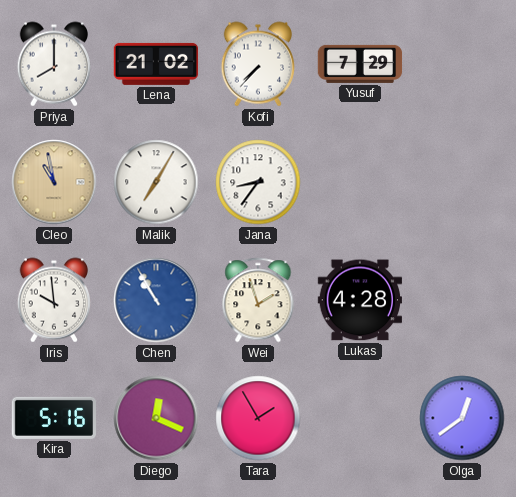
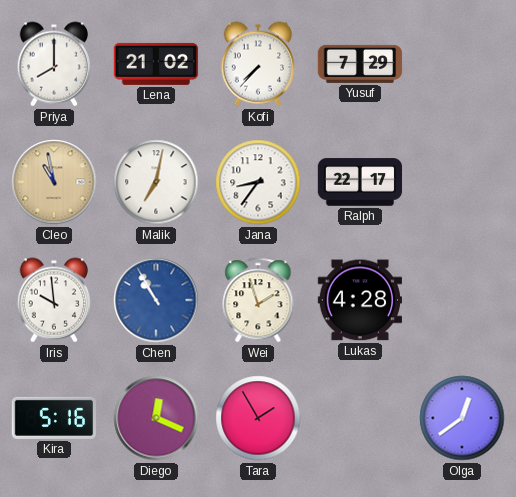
Malik: 7:05 -> 7:02 (156, 182)
Ralph: none -> 22:17 (360, 182)
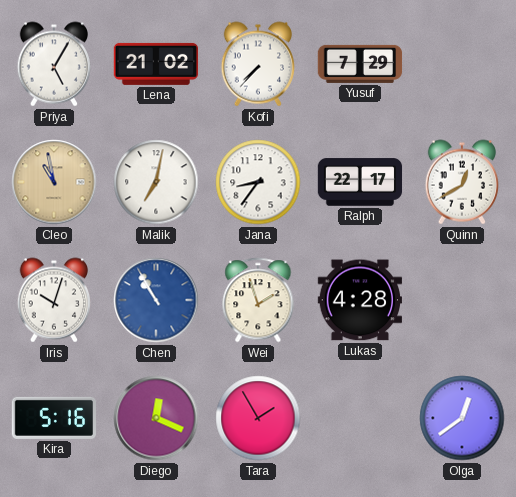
Priya: 8:00 -> 5:05 (53, 64)
Quinn: none -> 12:40 (461, 182)
Iris: 9:59 -> 10:03 (53, 300)
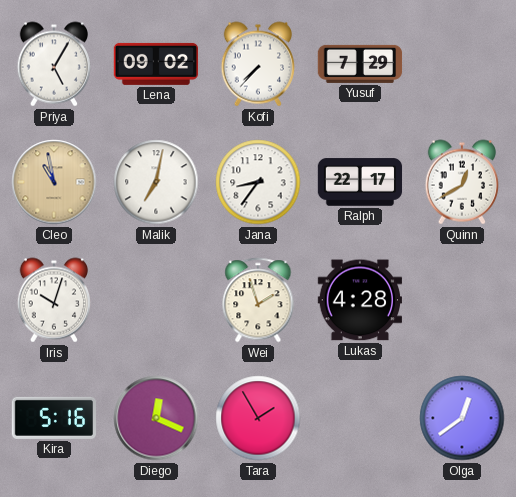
Lena: 21:02 -> 09:02 (156, 64)
Chen: 10:55 -> none (156, 300)
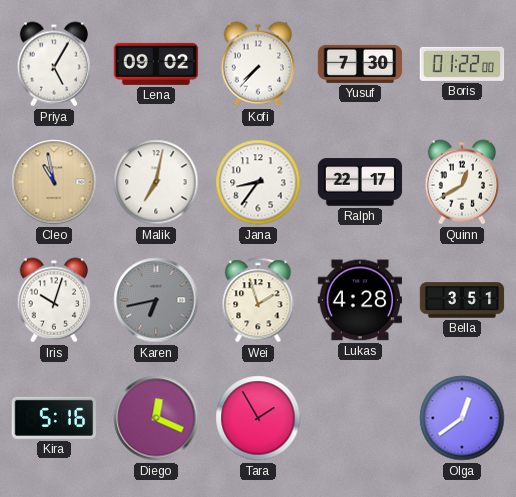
Yusuf: 7:29 -> 7:30 (360, 64)
Boris: none -> 01:22 (462, 64)
Karen: none -> 6:43 (156, 300)
Bella: none -> 3:51 (462, 300)
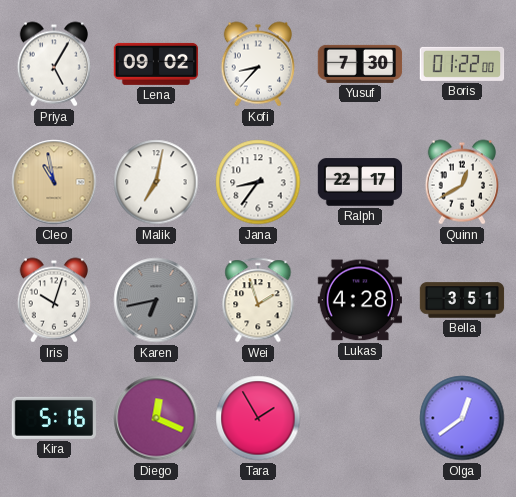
Kofi: 7:37 -> 8:37 (257, 64)
